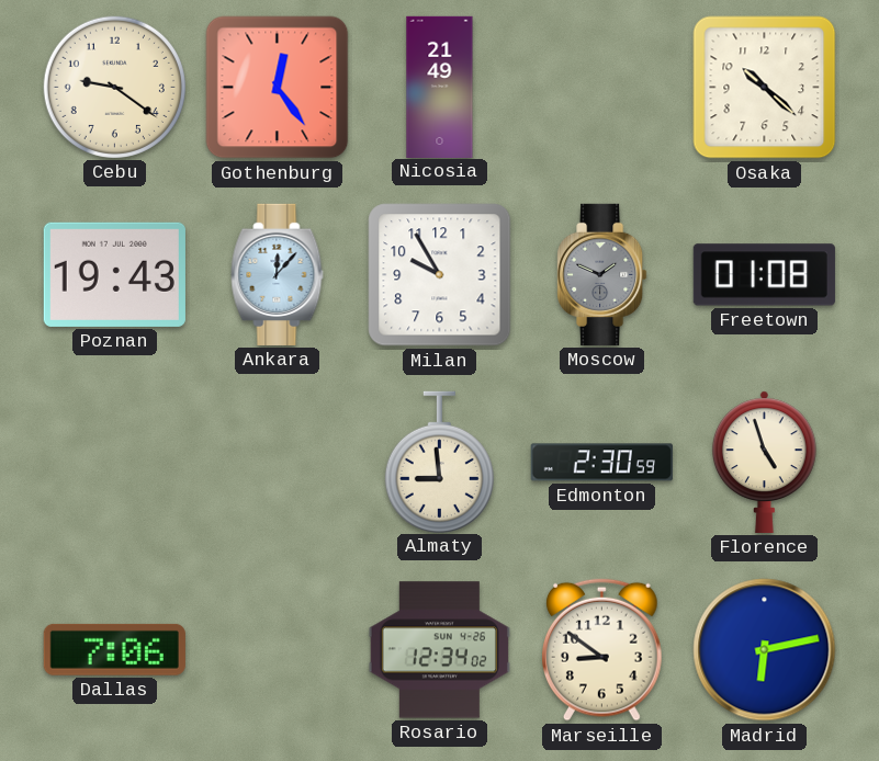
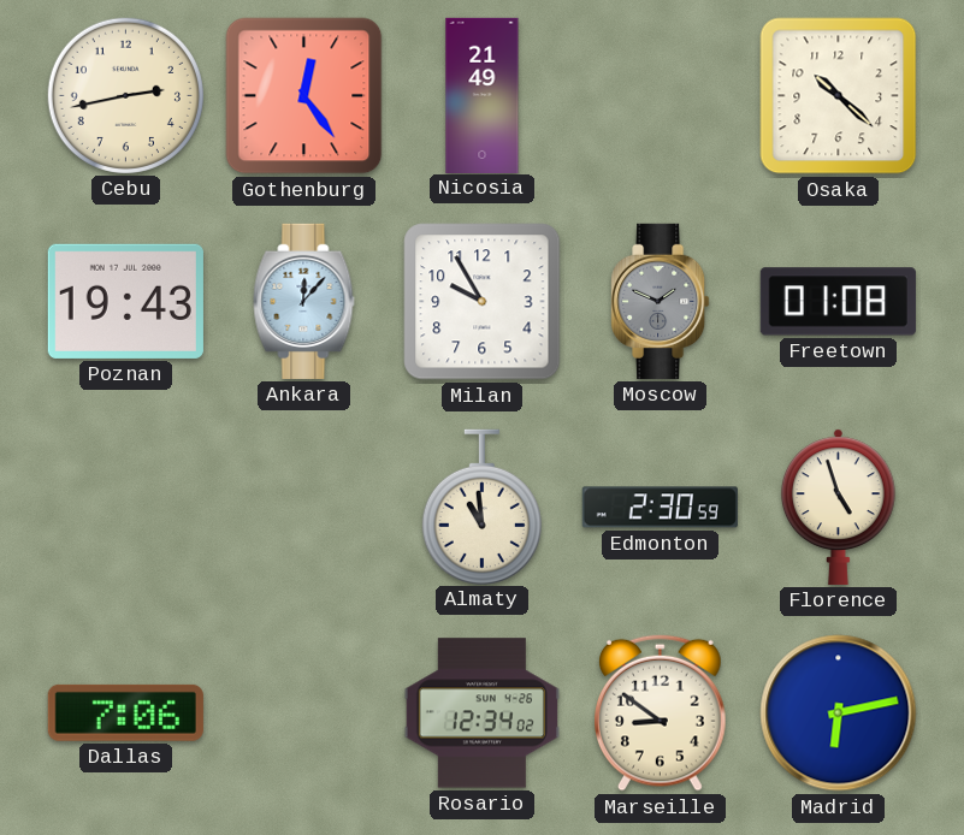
Cebu: 9:21 -> 2:43 (125, 95)
Almaty: 8:59 -> 10:59 (481, 507)
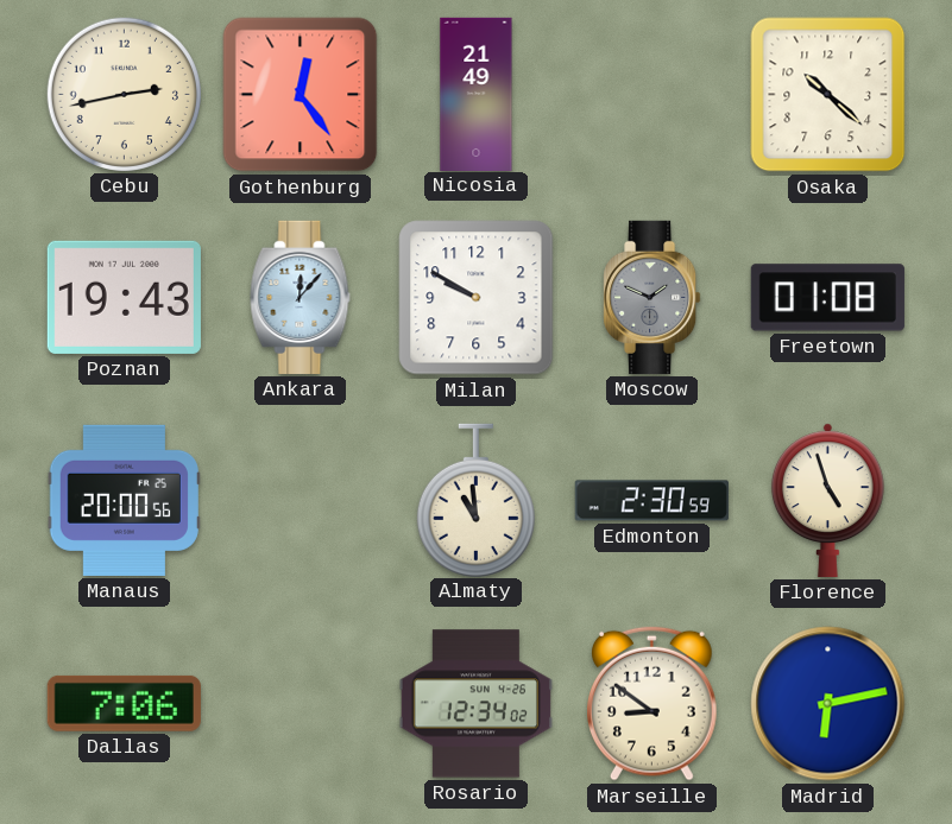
Milan: 9:55 -> 9:50 (477, 298)
Manaus: none -> 20:00 (124, 500)
